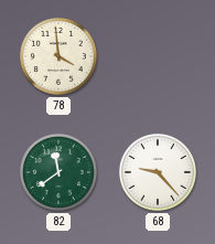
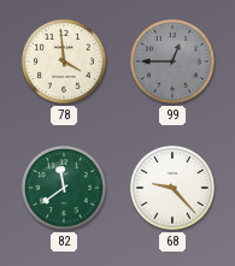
99: none -> 12:45 (172, 61)
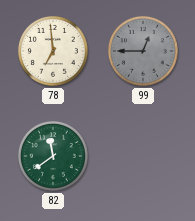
78: 3:59 -> 6:59 (53, 51)
68: 9:23 -> none (172, 188)
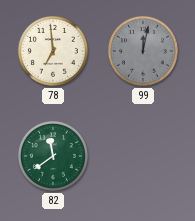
99: 12:45 -> 12:02 (143, 51)
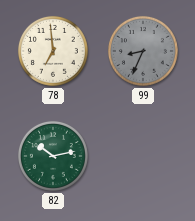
99: 12:02 -> 8:34 (143, 51)
82: 11:39 -> 10:13 (53, 156)
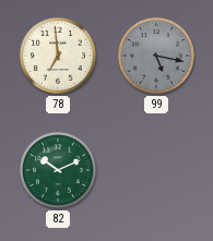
99: 8:34 -> 5:17 (156, 56)
82: 10:13 -> 10:11 (58, 170)
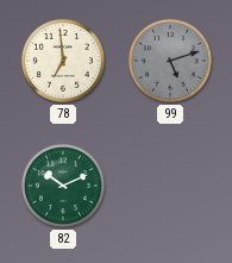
99: 5:17 -> 5:12 (170, 61)
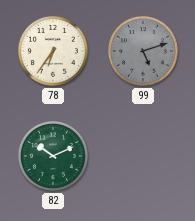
78: 6:59 -> 6:36 (53, 51)
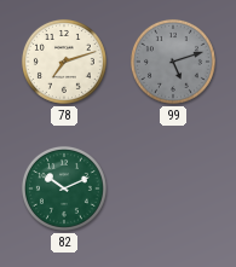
78: 6:36 -> 7:12 (64, 62)
